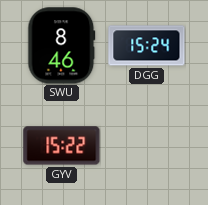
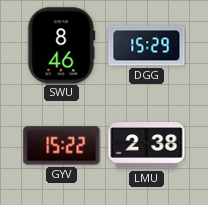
DGG: 15:24 -> 15:29 (147, 46)
LMU: none -> 2:38 (147, 146)
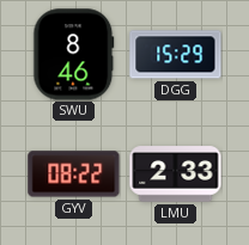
GYV: 15:22 -> 08:22 (74, 174)
LMU: 2:38 -> 2:33 (176, 174)
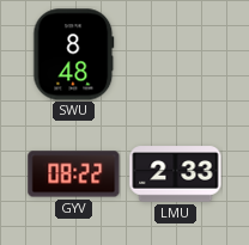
SWU: 8:46 -> 8:48 (74, 55)
DGG: 15:29 -> none (176, 55)
